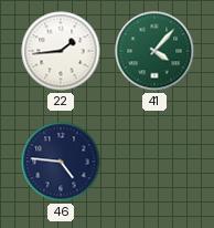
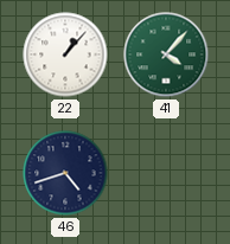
22: 1:44 -> 1:07 (65, 54)
46: 4:46 -> 4:42 (65, 173)
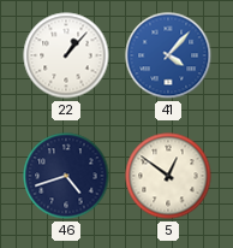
41 dial: green -> blue (168, 55)
5: none -> 12:51 (168, 176)
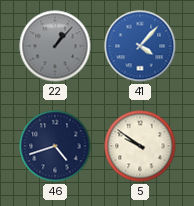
22 dial: white -> grey (55, 46)
5: 12:51 -> 9:51 (140, 146)
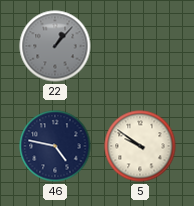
41: 4:07 -> none (140, 46)
46: 4:42 -> 4:47 (55, 146)
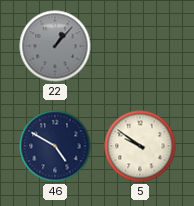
46: 4:47 -> 4:50 (55, 146)
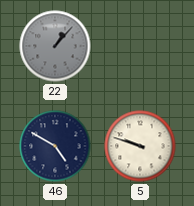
5: 9:51 -> 9:48 (140, 146)
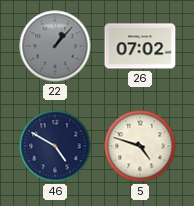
26: none -> 07:02 (140, 46)
5: 9:48 -> 4:48 (140, 146)
